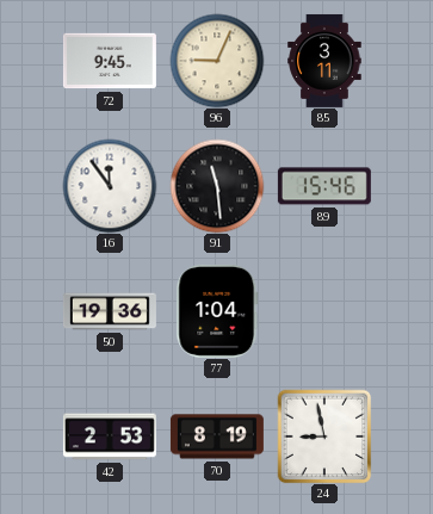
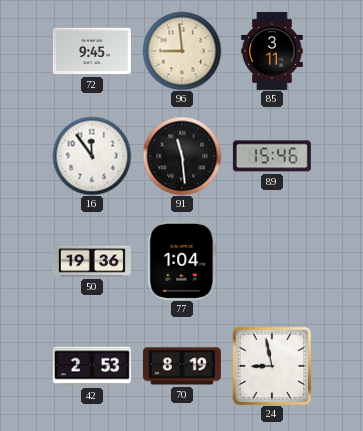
96: 9:04 -> 8:59 (182, 51)
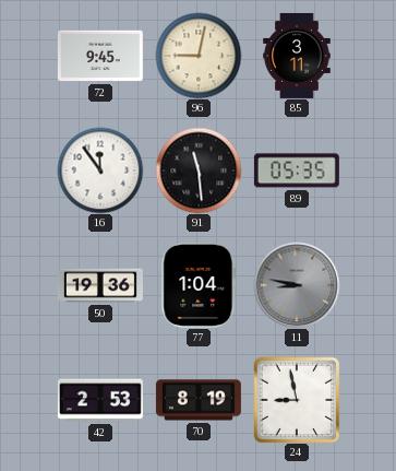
96: 8:59 -> 9:02 (199, 56)
89: 15:46 -> 05:35 (297, 170)
11: none -> 8:47 (297, 285)
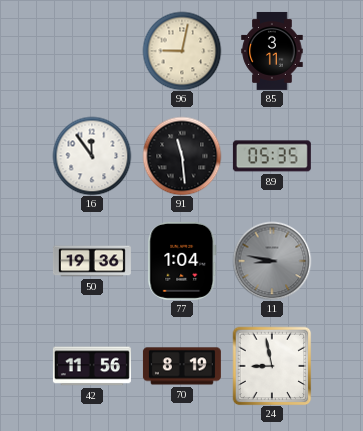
72: 9:45 -> none (100, 56)
42: 2:53 -> 11:56 (92, 366)
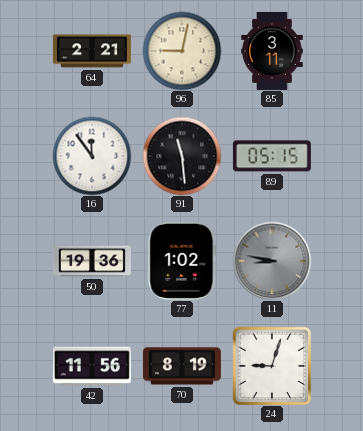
64: none -> 2:21 (92, 51)
89: 05:35 -> 05:15 (272, 156)
77: 1:04 -> 1:02 (182, 261)
24: 8:58 -> 9:03 (272, 366)
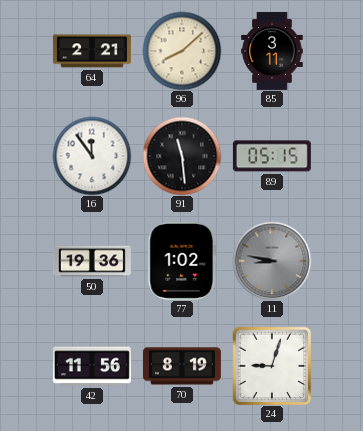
96: 9:02 -> 8:08 (182, 51)
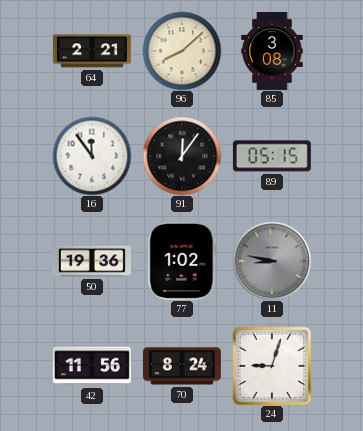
85: 3:11 -> 3:08 (272, 51)
91: 11:29 -> 12:06 (182, 156)
70: 8:19 -> 8:24 (182, 366)
